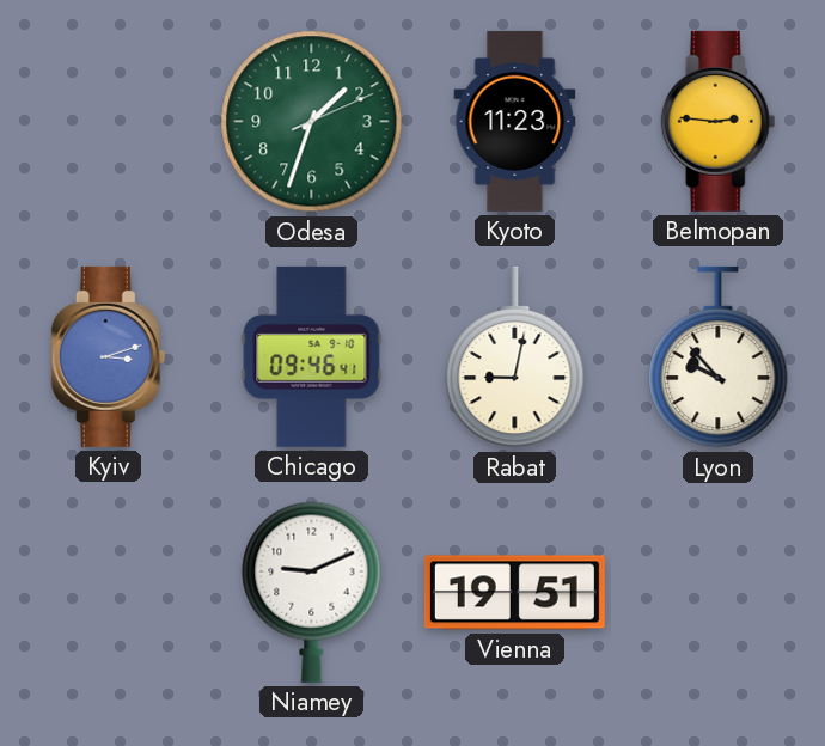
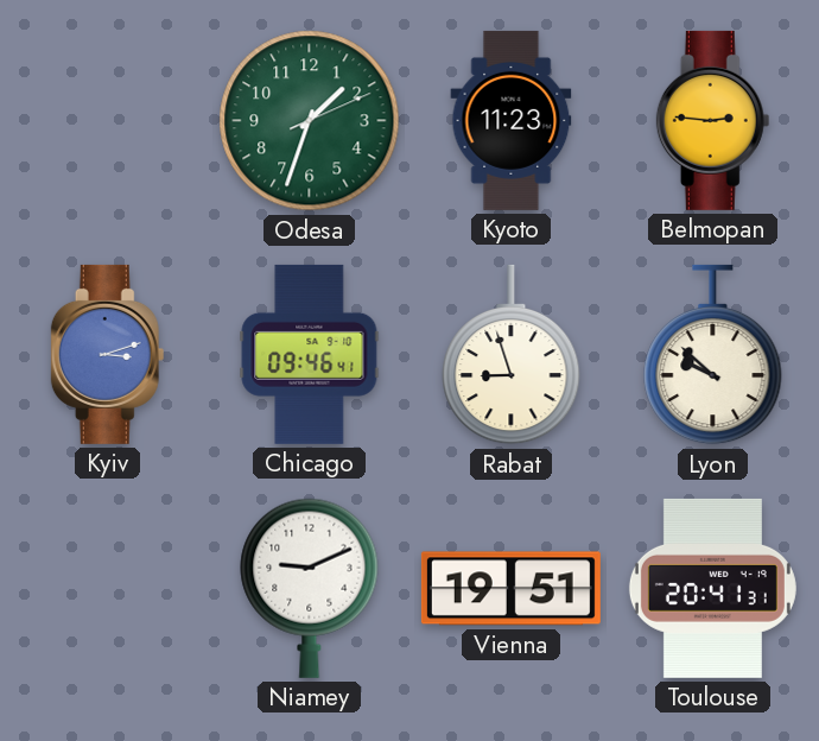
Rabat: 9:02 -> 8:57 (512, 355)
Lyon: 9:53 -> 9:52 (713, 355)
Toulouse: none -> 20:41 (712, 588)
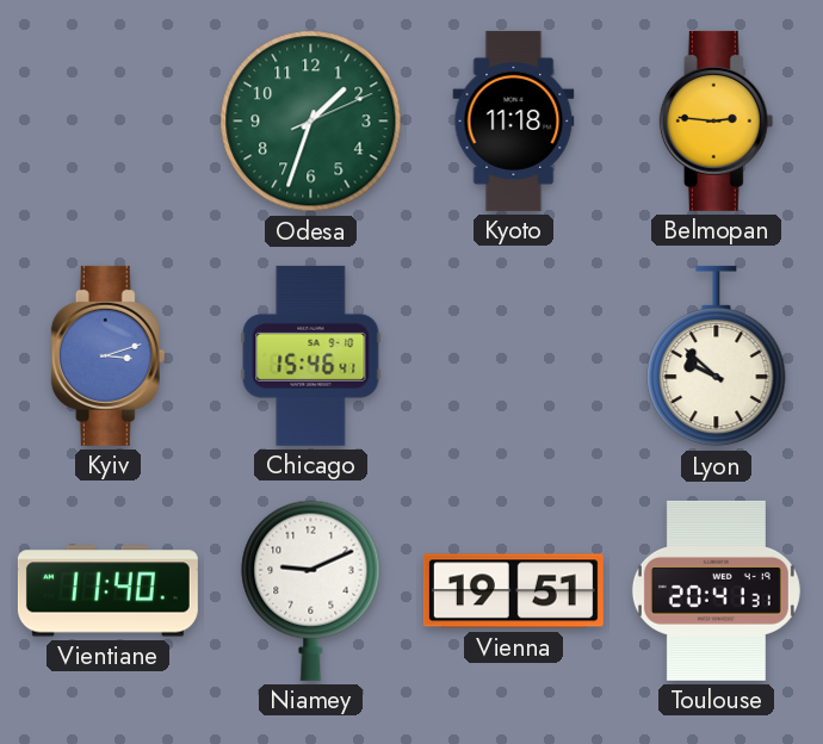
Kyoto: 11:23 -> 11:18 (514, 120)
Chicago: 09:46 -> 15:46 (311, 355)
Rabat: 8:57 -> none (512, 355)
Vientiane: none -> 11:40 (107, 591)
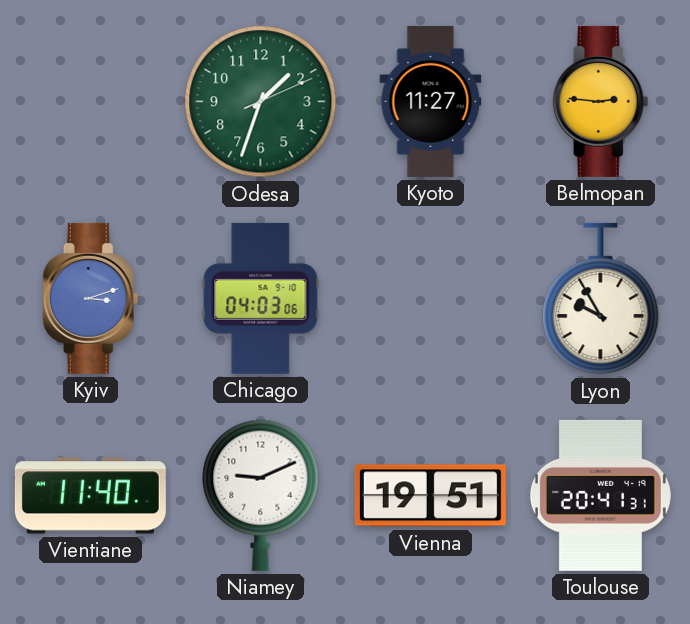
Kyoto: 11:18 -> 11:27 (431, 101)
Chicago: 15:46 -> 04:03 (261, 298)
Lyon: 9:52 -> 9:55 (601, 299)
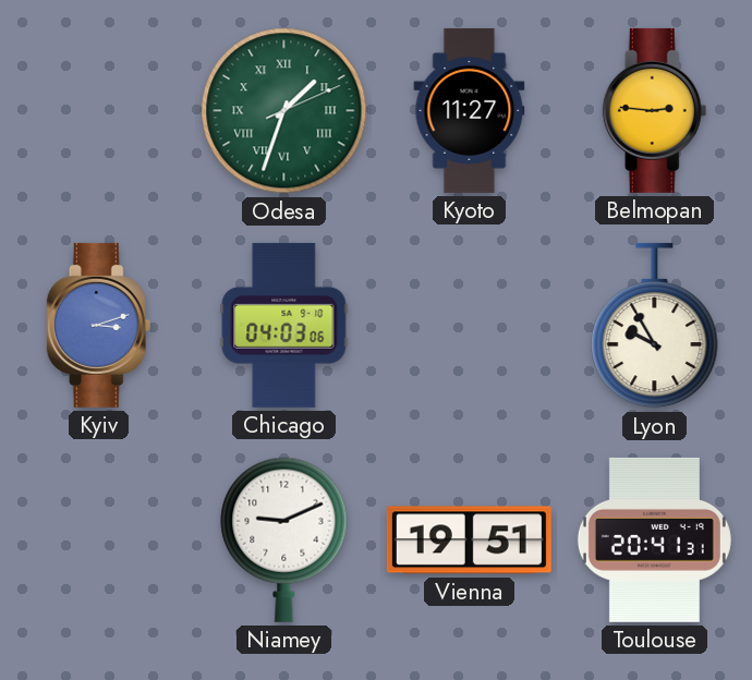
Odesa numerals: Arabic -> Roman (284, 111)
Vientiane: 11:40 -> none (90, 496)
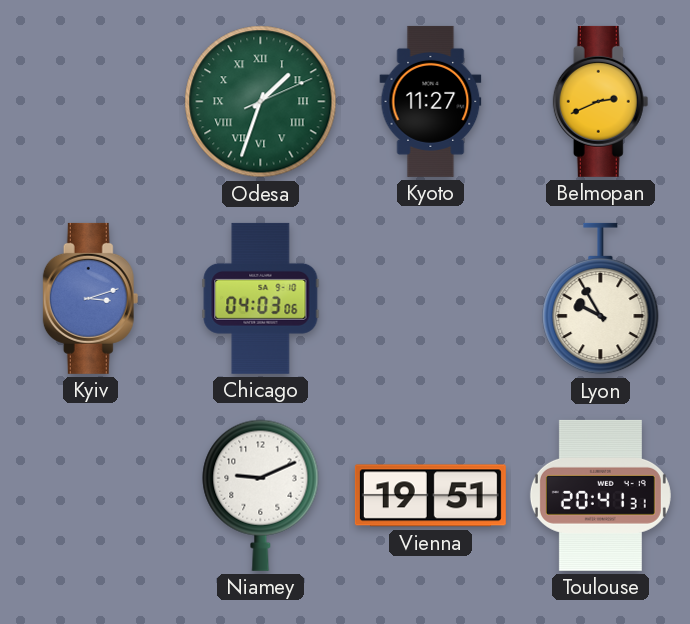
Belmopan: 2:46 -> 2:41 (601, 101)
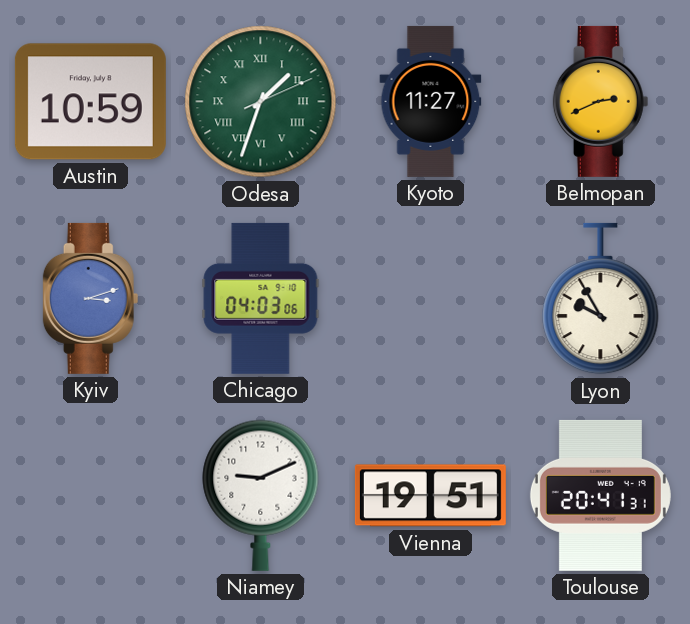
Austin: none -> 10:59 (90, 102)
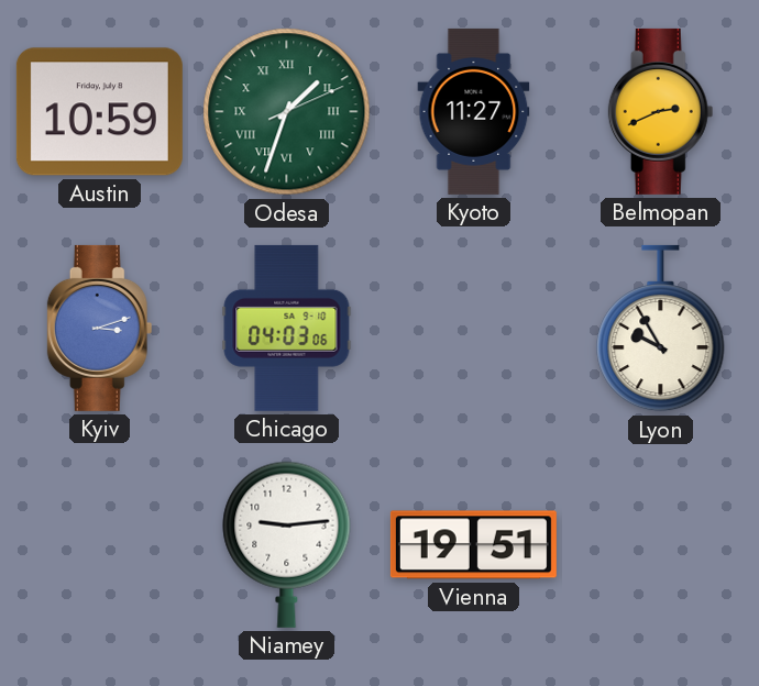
Niamey: 9:11 -> 9:14 (287, 544)
Toulouse: 20:41 -> none (600, 495)
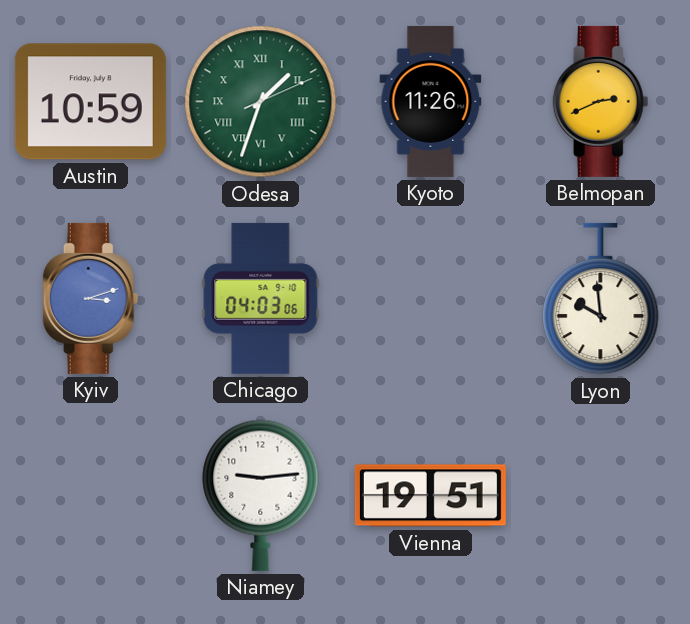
Kyoto: 11:27 -> 11:26 (431, 101)
Lyon: 9:55 -> 9:59 (601, 299)
